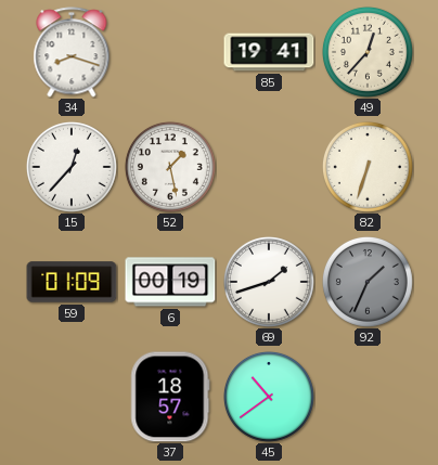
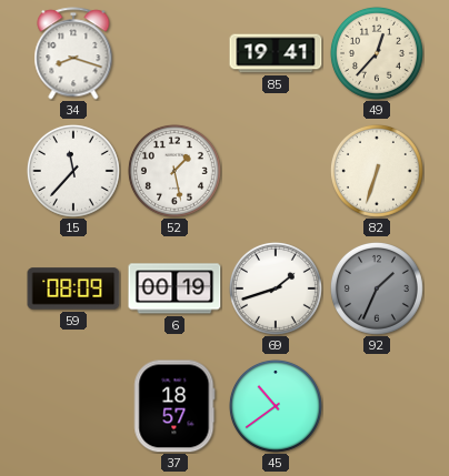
15: 12:37 -> 11:37 (73, 171)
59: 01:09 -> 08:09 (73, 288)
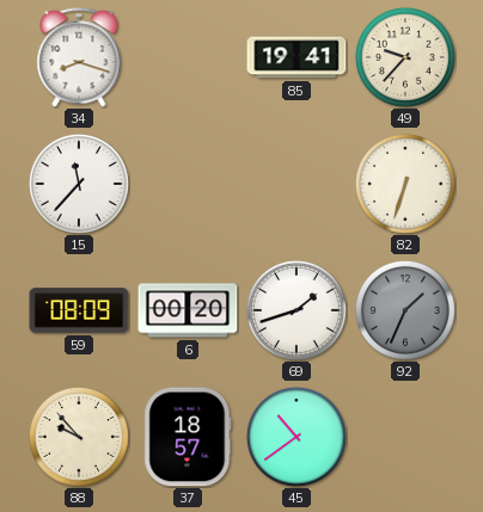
49: 12:37 -> 9:37 (405, 57)
52: 1:28 -> none (174, 171)
6: 00:19 -> 00:20 (188, 310)
88: none -> 9:53 (79, 437)
